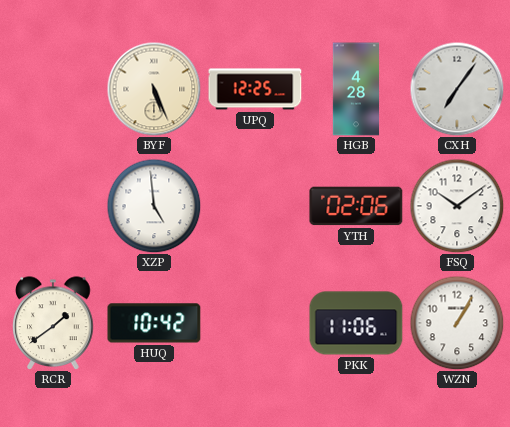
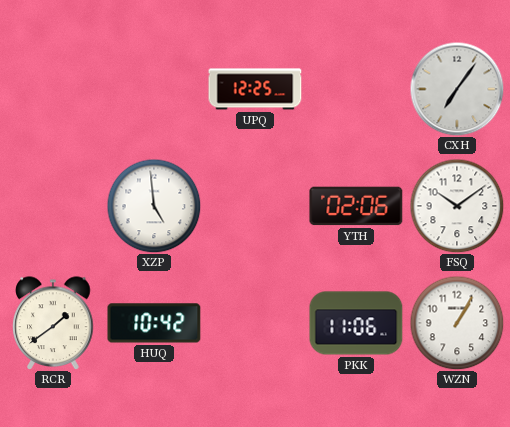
BYF: 5:26 -> none (154, 89)
HGB: 4:28 -> none (355, 89)
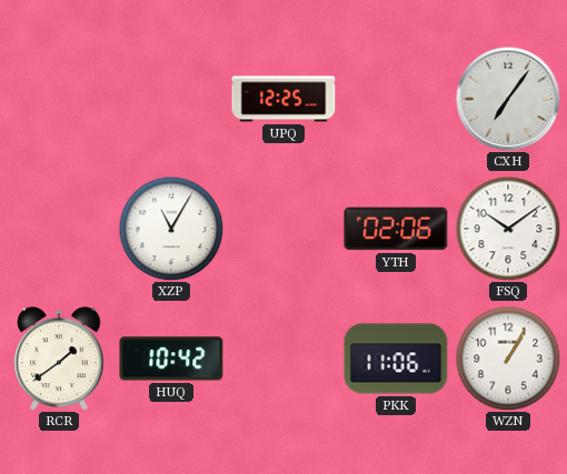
XZP: 4:59 -> 11:05 (171, 229)
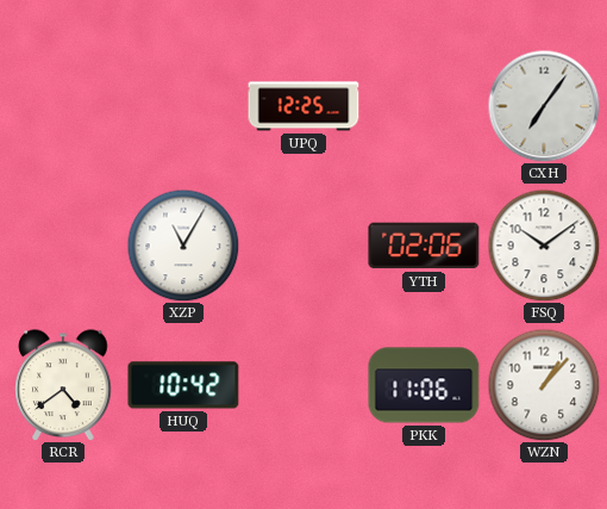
RCR: 1:39 -> 4:39 (63, 385)
WZN: 1:05 -> 1:07 (544, 385)
